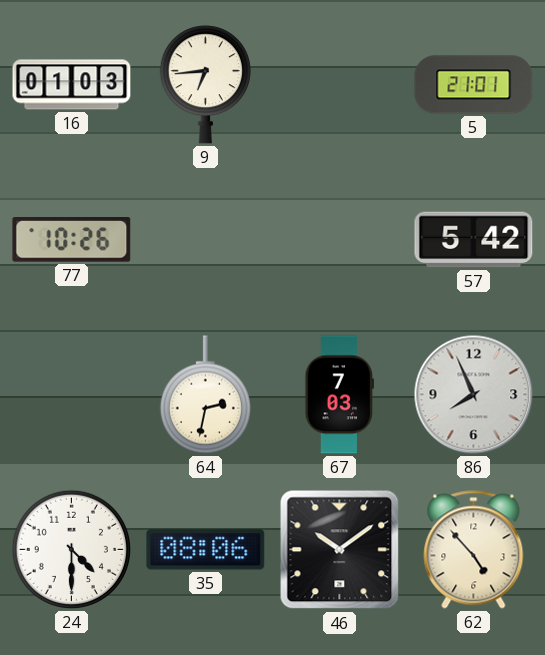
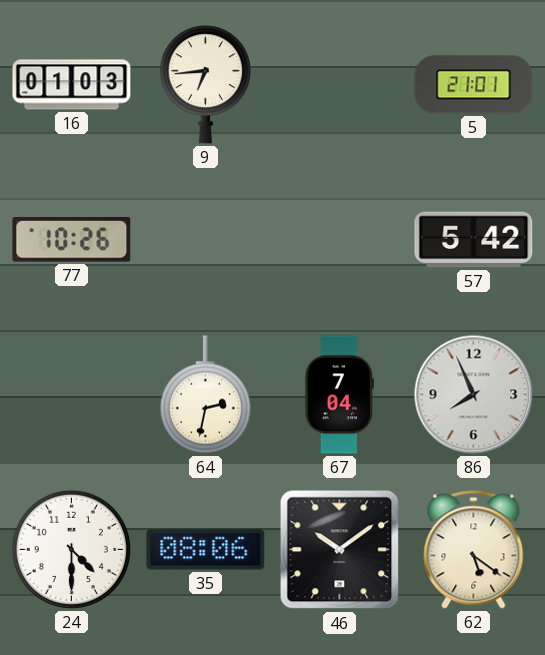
67: 7:03 -> 7:04 (340, 395)
62: 4:53 -> 5:21 (474, 550)
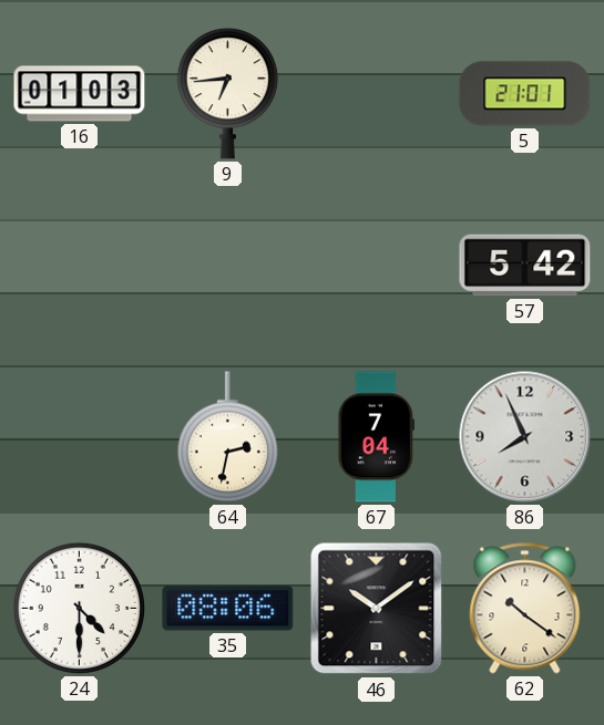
77: 10:26 -> none (72, 240)
62: 5:21 -> 10:21 (525, 609)
